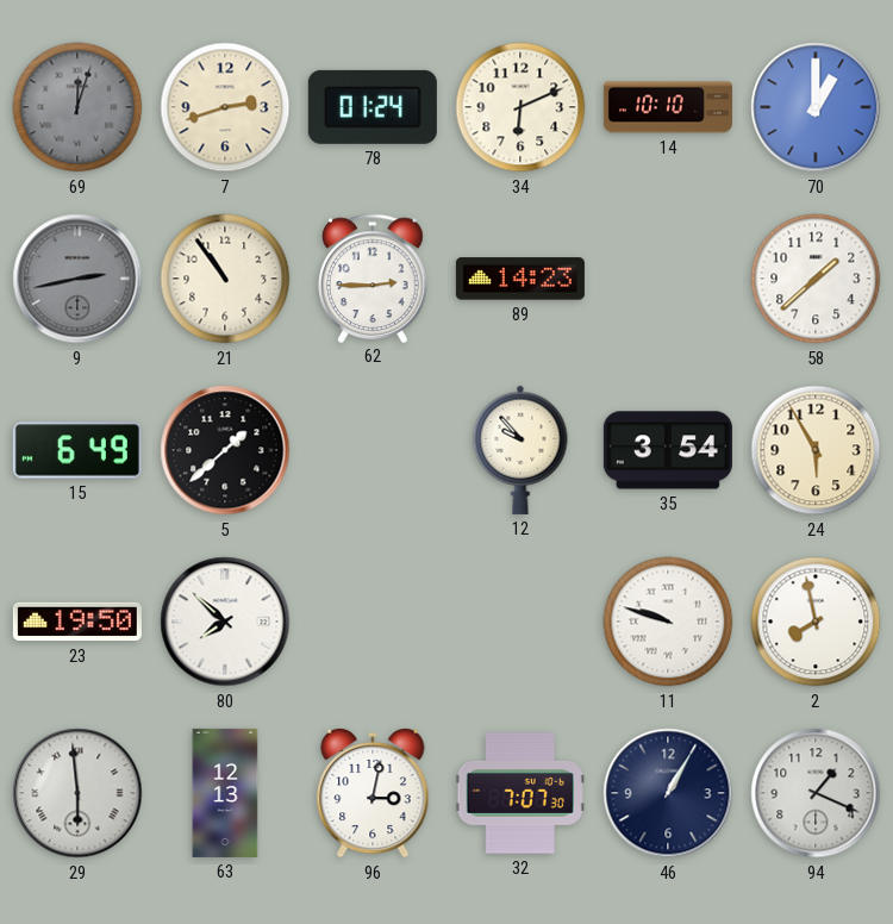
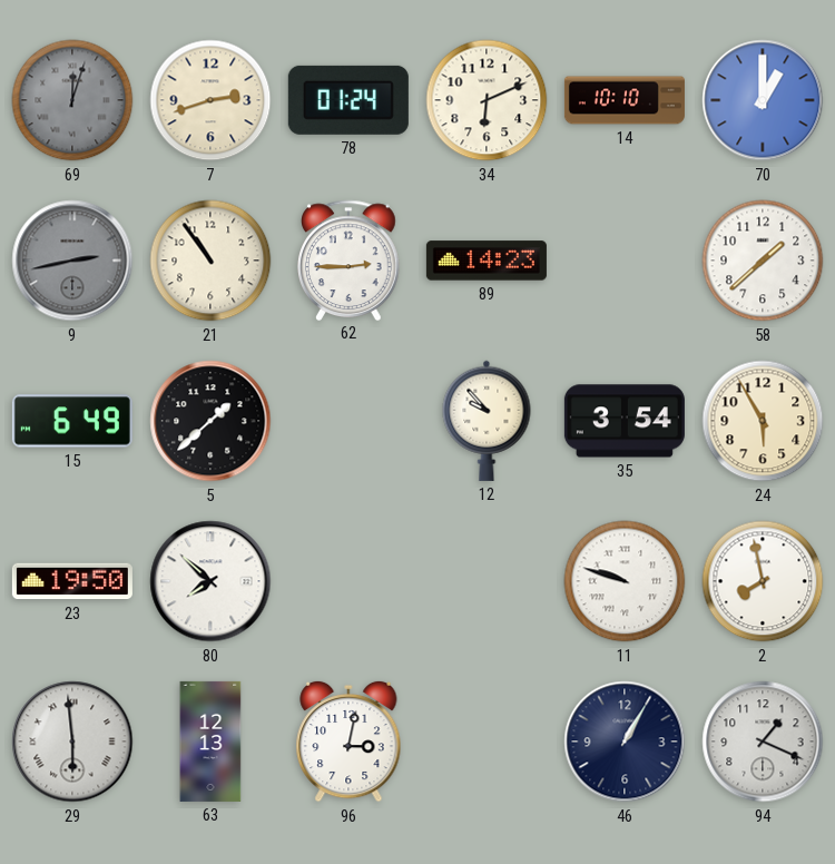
32: 7:07 -> none (520, 793)
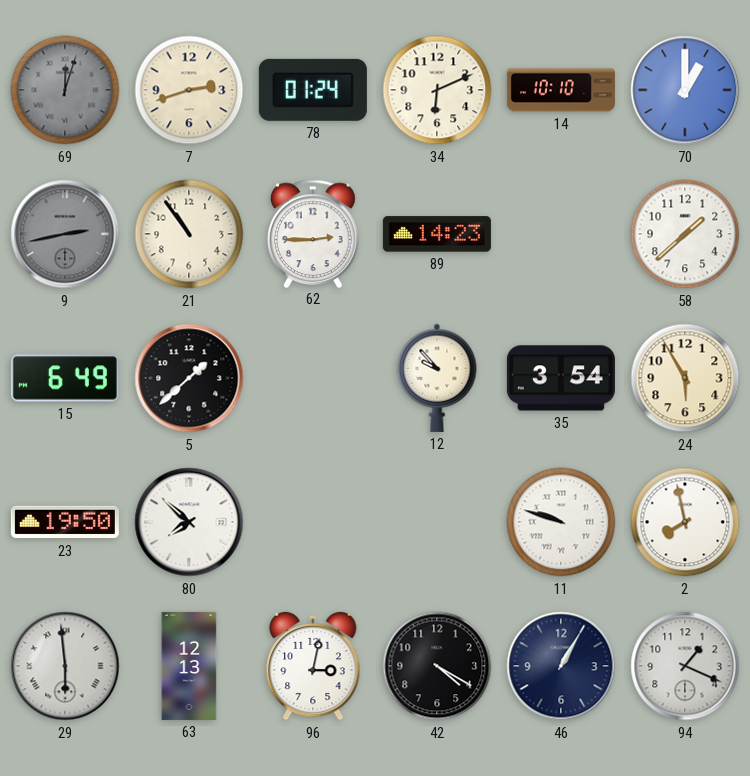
42: none -> 4:20 (437, 666)
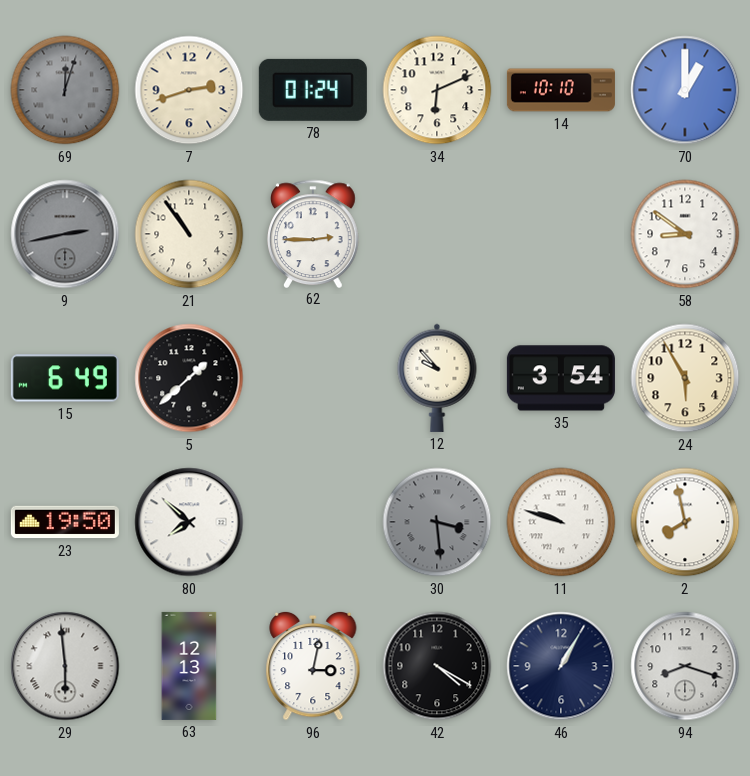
89: 14:23 -> none (437, 234)
58: 1:38 -> 8:51 (685, 234)
30: none -> 3:29 (437, 522)
94: 1:19 -> 8:18 (685, 666)
